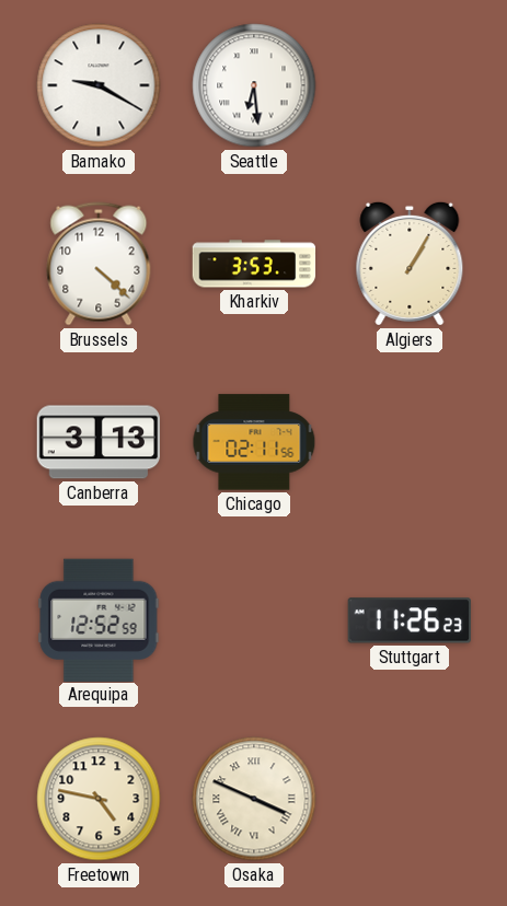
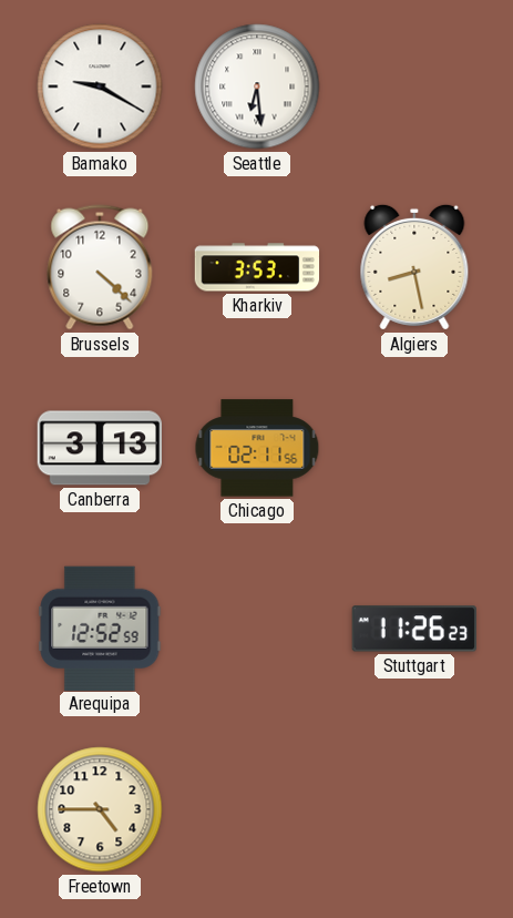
Algiers: 1:05 -> 8:28 (414, 267)
Freetown: 4:47 -> 4:45 (100, 809)
Osaka: 3:49 -> none (254, 799)
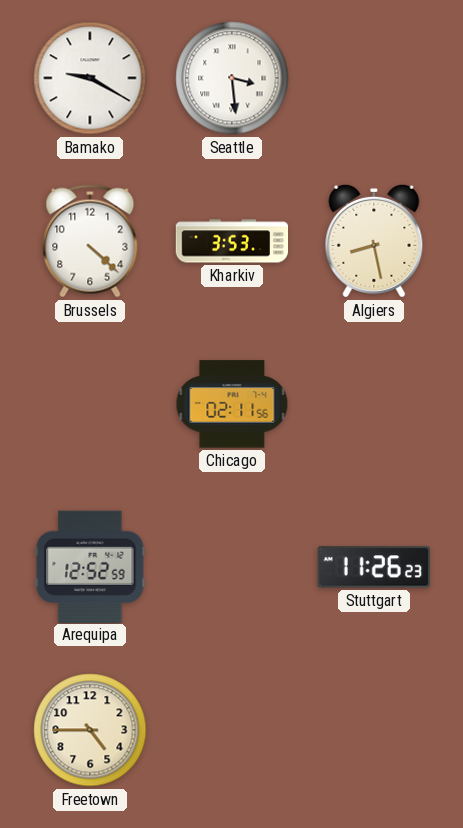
Seattle: 6:29 -> 3:29 (232, 78)
Canberra: 3:13 -> none (100, 448)
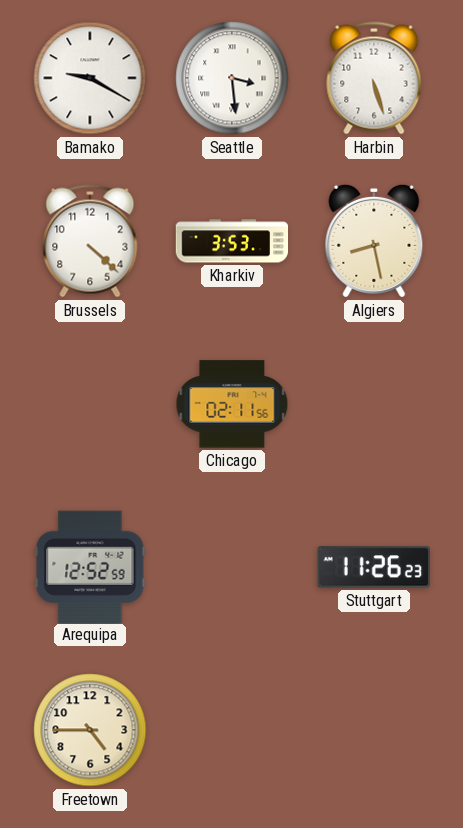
Harbin: none -> 5:27 (374, 78)
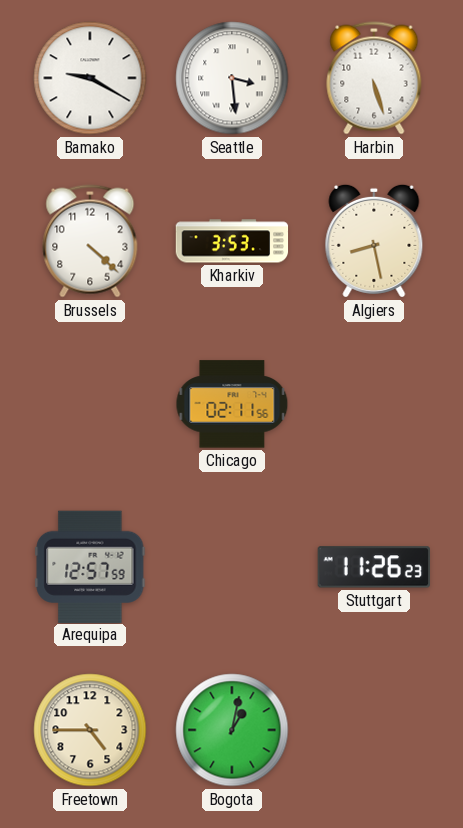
Arequipa: 12:52 -> 12:57 (90, 566)
Bogota: none -> 1:02 (232, 730)
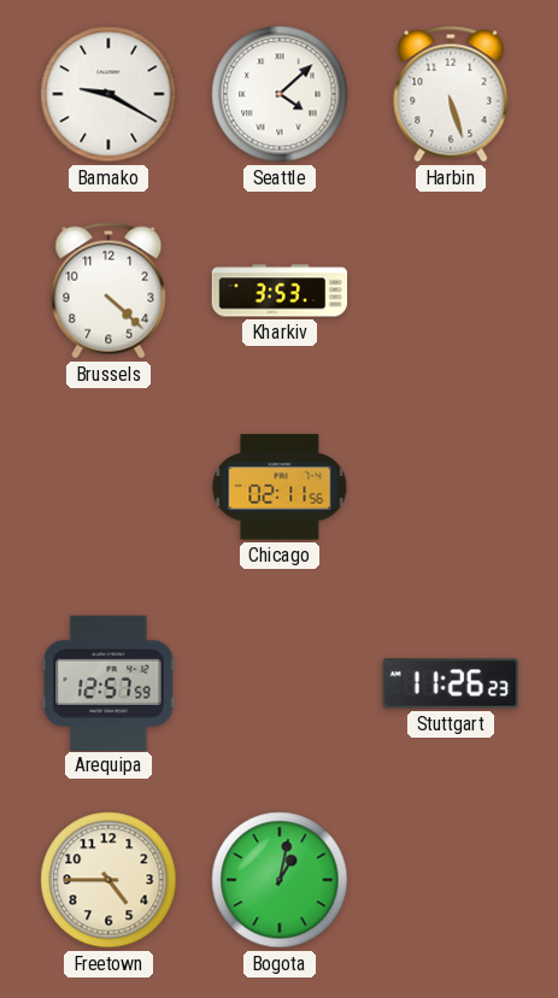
Seattle: 3:29 -> 4:08 (280, 94)
Algiers: 8:28 -> none (374, 241)
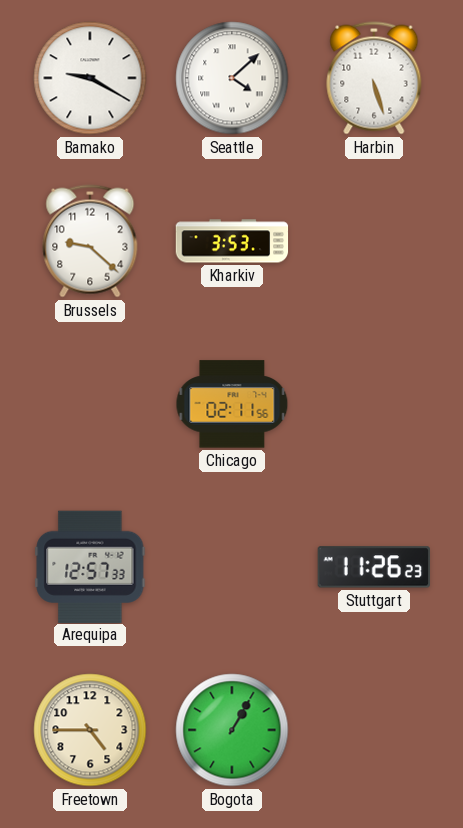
Brussels: 4:22 -> 9:22 (90, 241)
Arequipa: 12:57:59 -> 12:57:33 (90, 566)
Bogota: 1:02 -> 1:05 (232, 730)
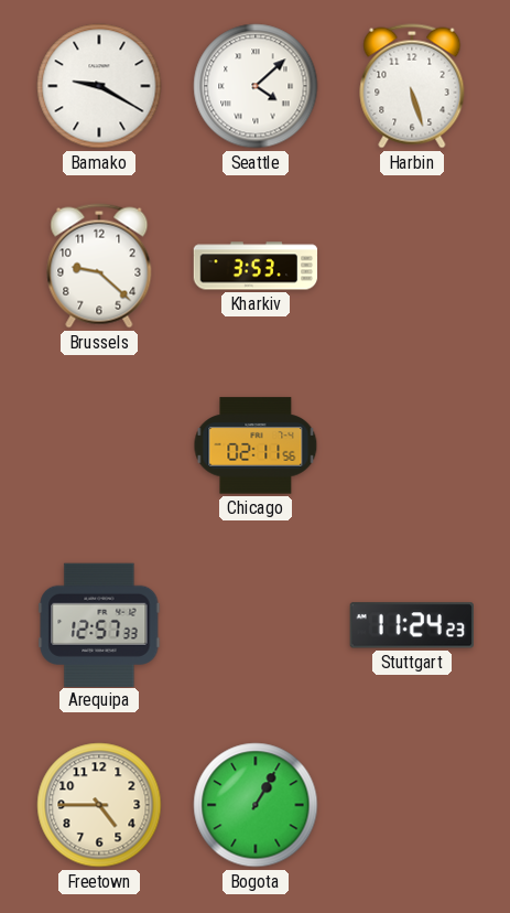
Stuttgart: 11:26 -> 11:24 (412, 625)
